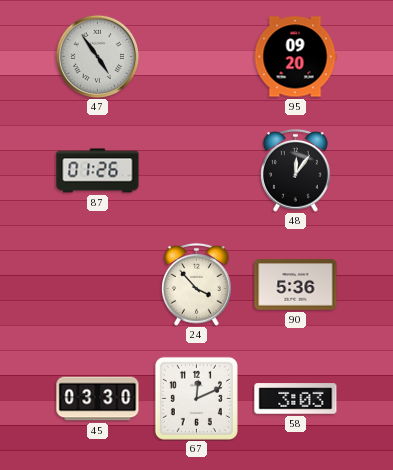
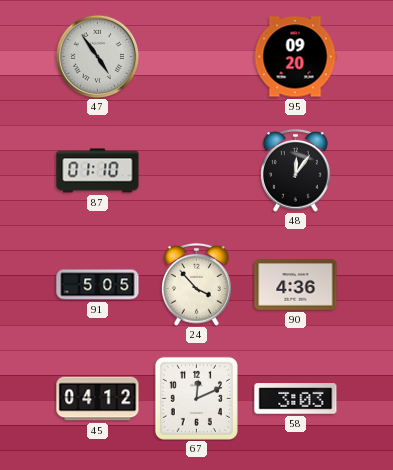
87: 01:26 -> 01:10 (98, 171)
91: none -> 5:05 (98, 285)
90: 5:36 -> 4:36 (296, 285)
45: 03:30 -> 04:12 (98, 399)
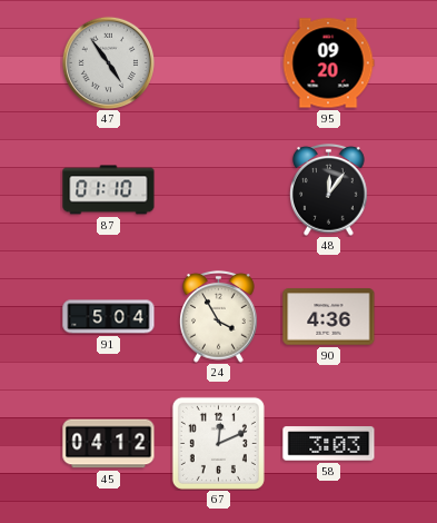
91: 5:05 -> 5:04 (109, 317)
24: 3:53 -> 3:55 (219, 316)
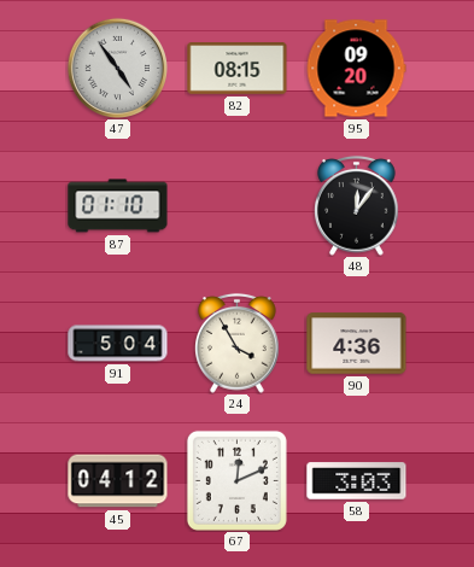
82: none -> 08:15 (238, 69)
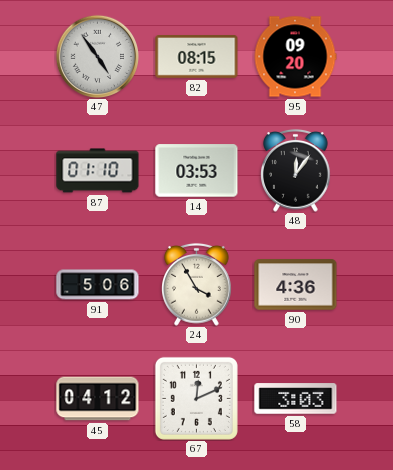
14: none -> 03:53 (197, 171)
91: 5:04 -> 5:06 (98, 285)
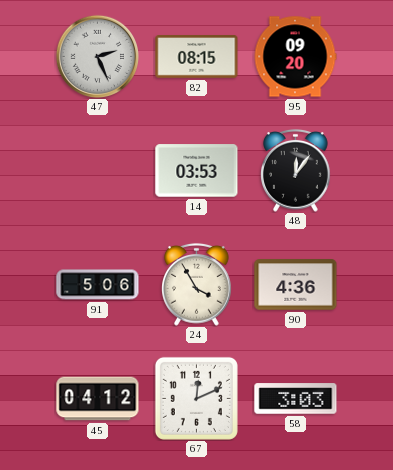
47: 4:54 -> 2:26 (97, 56)
87: 01:10 -> none (98, 171)
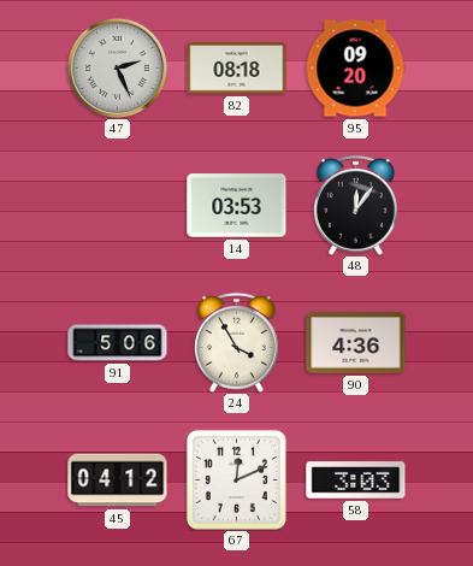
82: 08:15 -> 08:18 (237, 69)
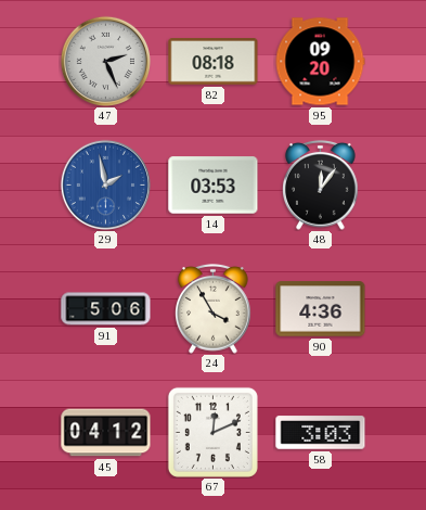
29: none -> 1:58 (105, 184)
